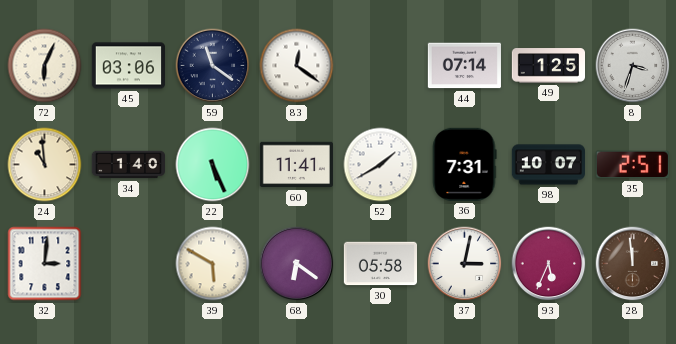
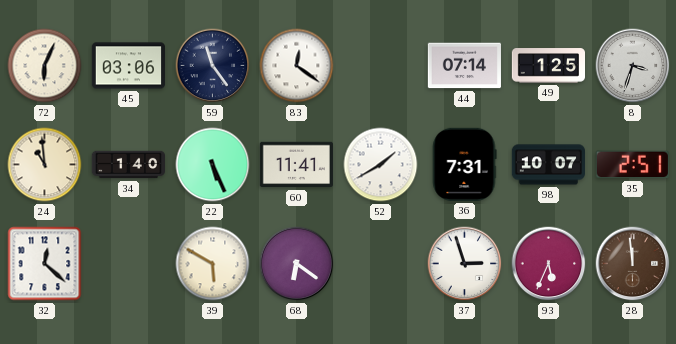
59: 11:21 -> 11:24 (213, 66)
32: 3:01 -> 12:22 (45, 264)
30: 05:58 -> none (380, 264)
37: 3:02 -> 2:57 (465, 264)
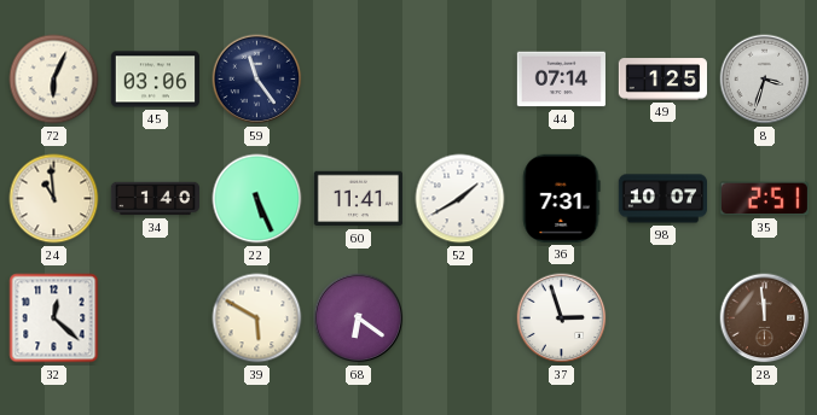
83: 12:21 -> none (297, 66)
93: 5:34 -> none (549, 264)
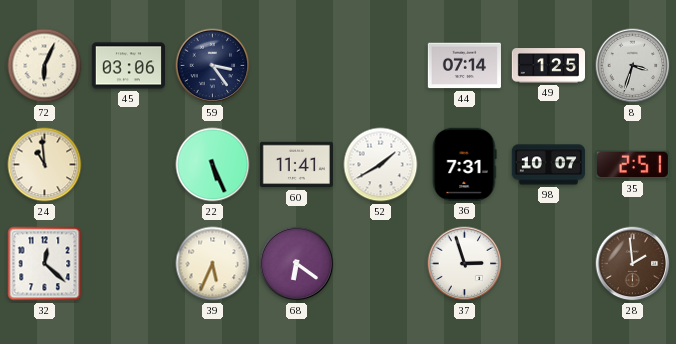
59: 11:24 -> 3:24 (213, 66)
34: 1:40 -> none (155, 199)
39: 5:50 -> 5:34 (213, 264)
28: 11:59 -> 1:59 (633, 264)
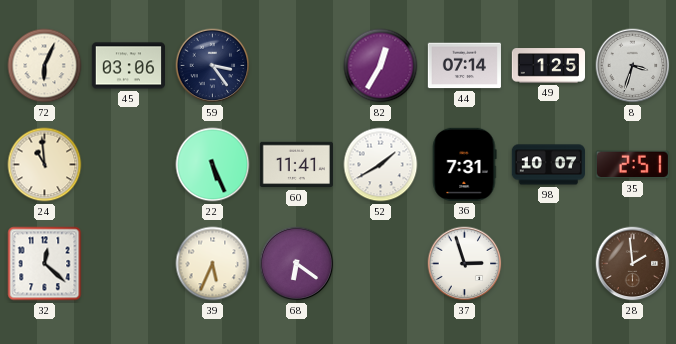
82: none -> 12:35 (381, 66)
